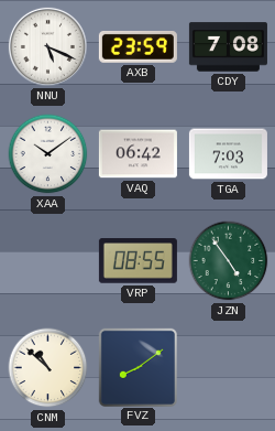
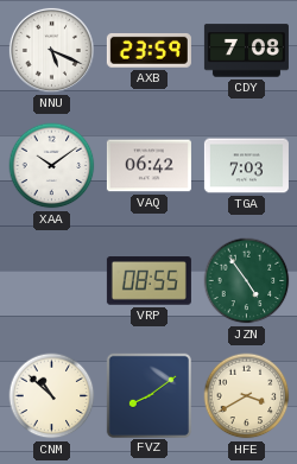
HFE: none -> 3:40 (247, 396)
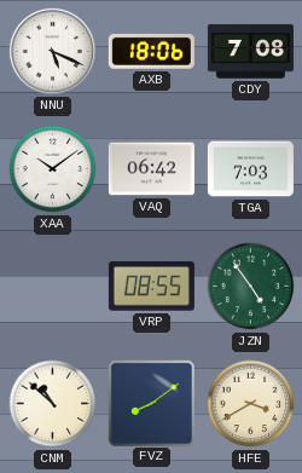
AXB: 23:59 -> 18:06 (151, 51)
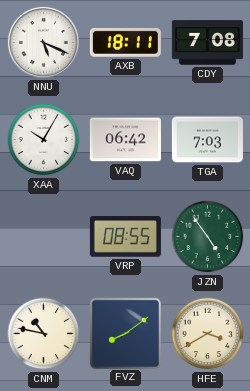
AXB: 18:06 -> 18:11 (125, 42)
XAA: 10:09 -> 10:05 (44, 140)
CNM: 10:52 -> 10:47 (44, 334)
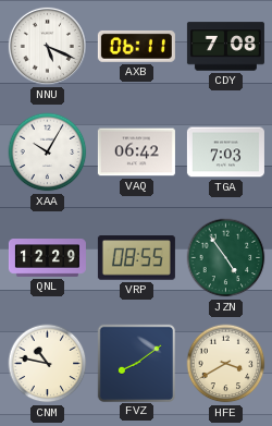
AXB: 18:11 -> 06:11 (136, 46)
QNL: none -> 12:29 (47, 258)
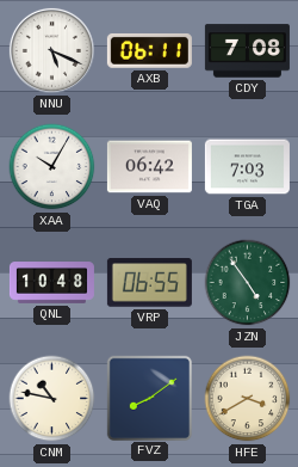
QNL: 12:29 -> 10:48 (51, 283)
VRP: 08:55 -> 06:55 (149, 283)
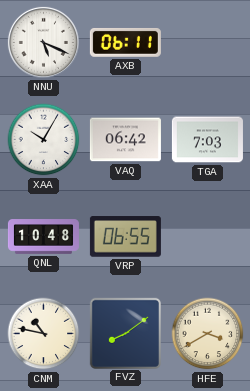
CDY: 7:08 -> none (247, 51)
JZN: 4:54 -> none (248, 283)
